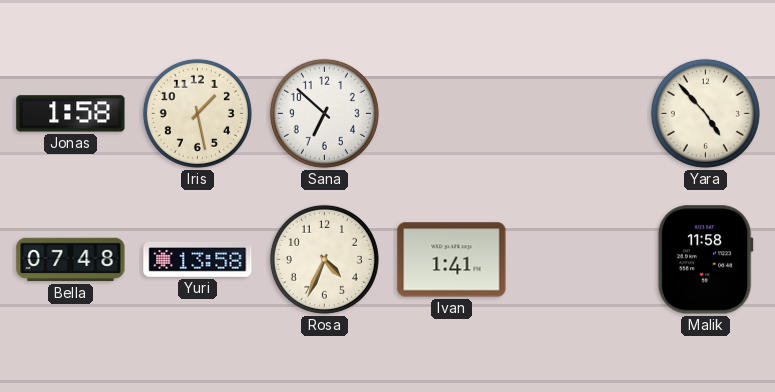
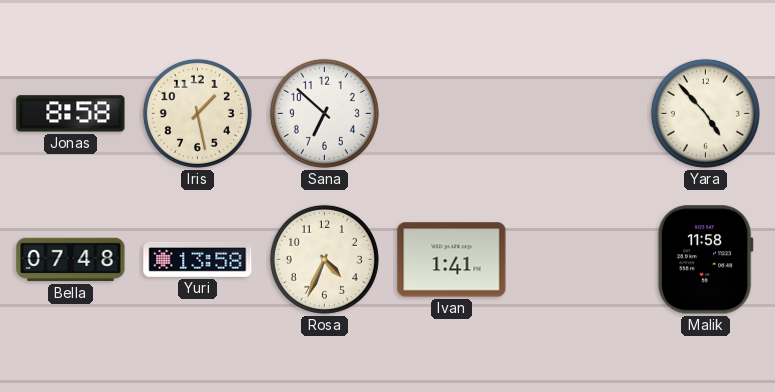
Jonas: 1:58 -> 8:58 (71, 114)
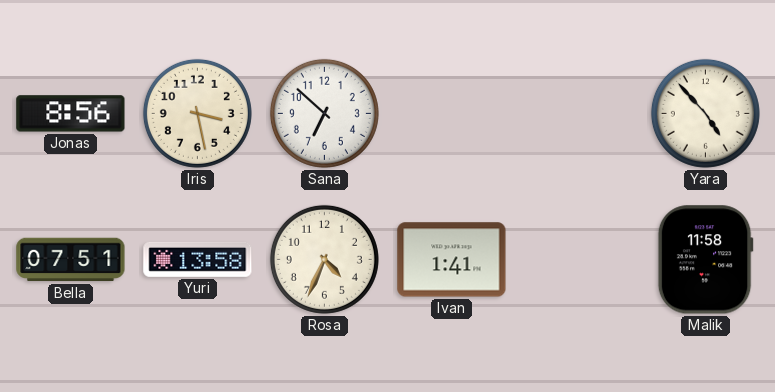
Jonas: 8:58 -> 8:56 (71, 114)
Iris: 1:28 -> 3:28 (197, 113)
Bella: 07:48 -> 07:51 (71, 260)
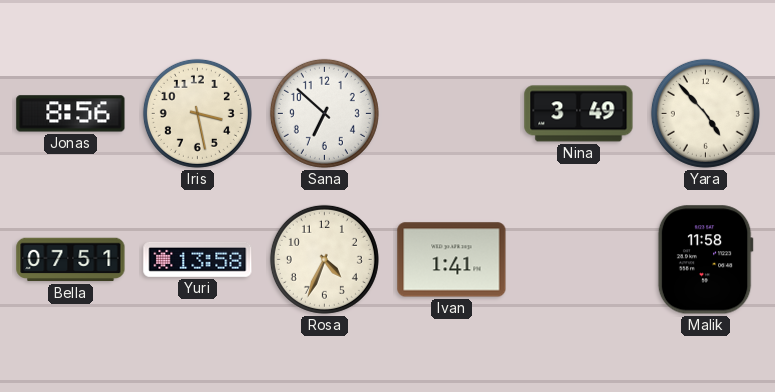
Nina: none -> 3:49 (579, 114)
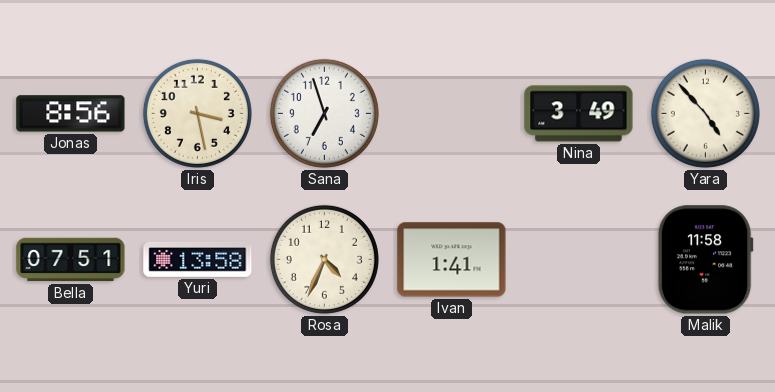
Sana: 6:52 -> 6:57 (324, 113)
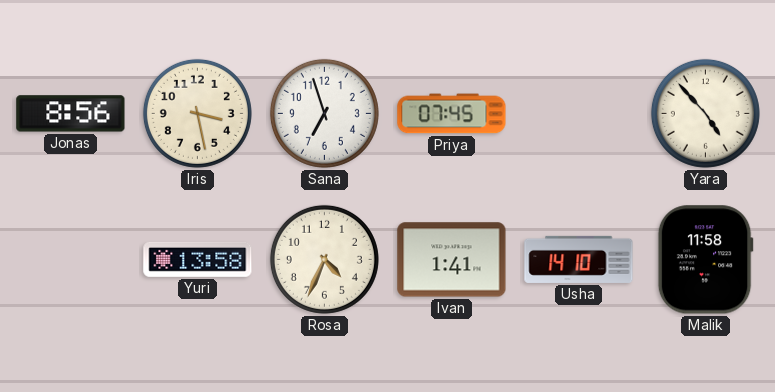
Priya: none -> 07:45 (452, 114)
Nina: 3:49 -> none (579, 114)
Bella: 07:51 -> none (71, 260)
Usha: none -> 14:10 (579, 259)
